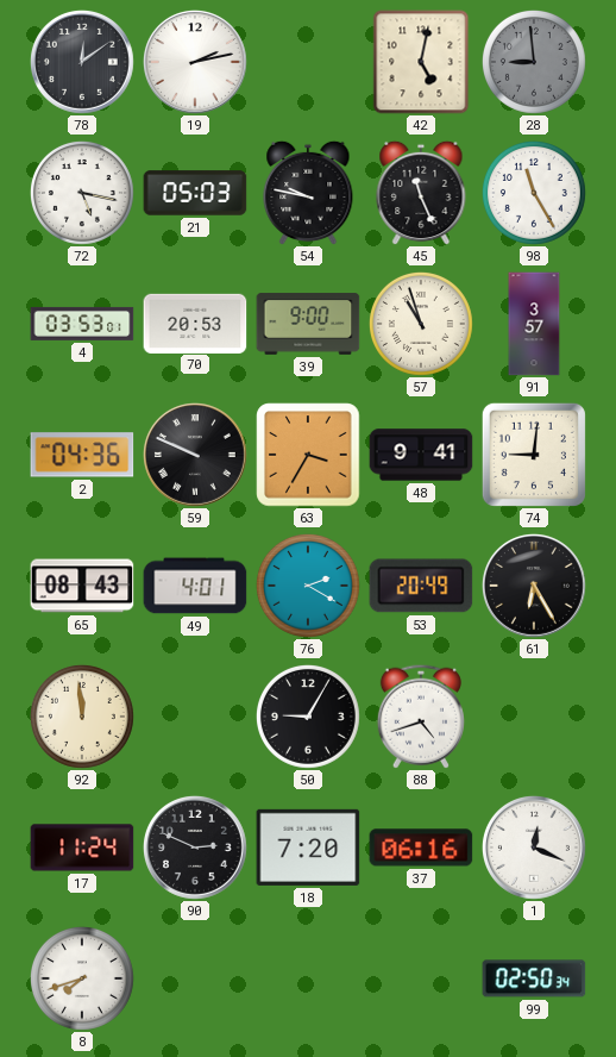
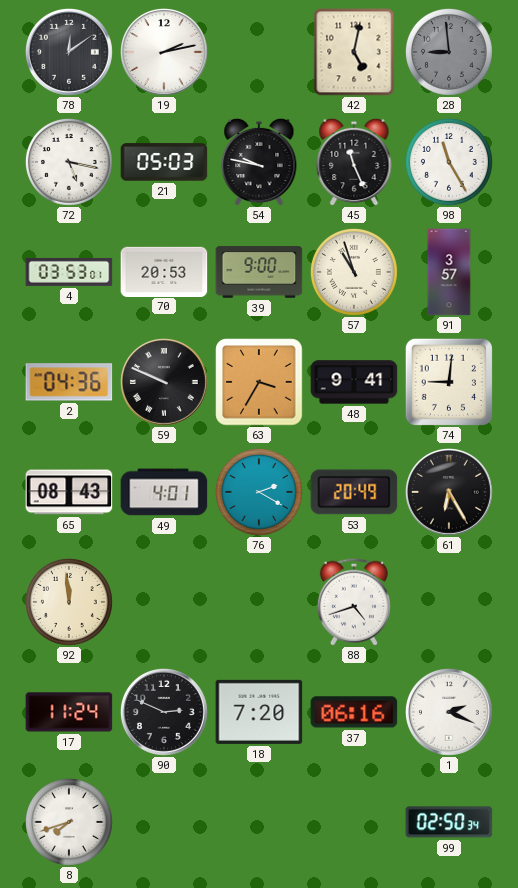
50: 9:05 -> none (308, 717)
1: 12:19 -> 2:19 (450, 713)
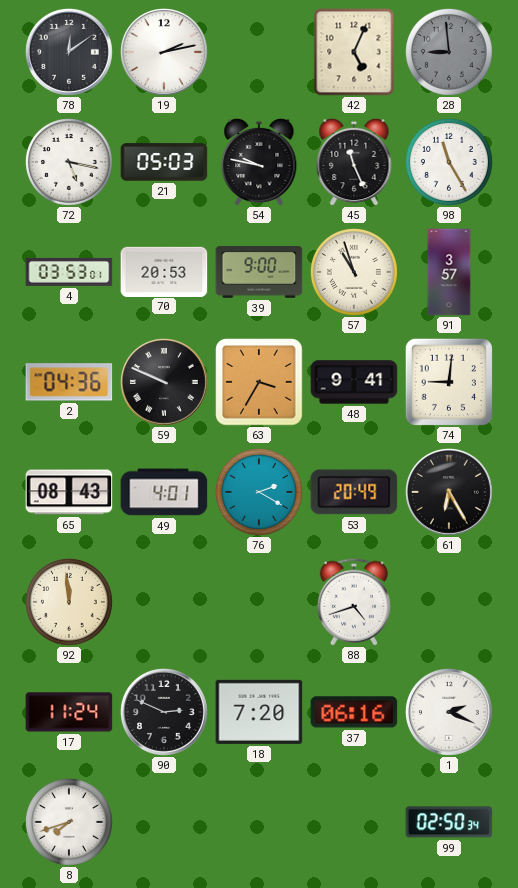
42: 5:02 -> 5:04 (354, 52)
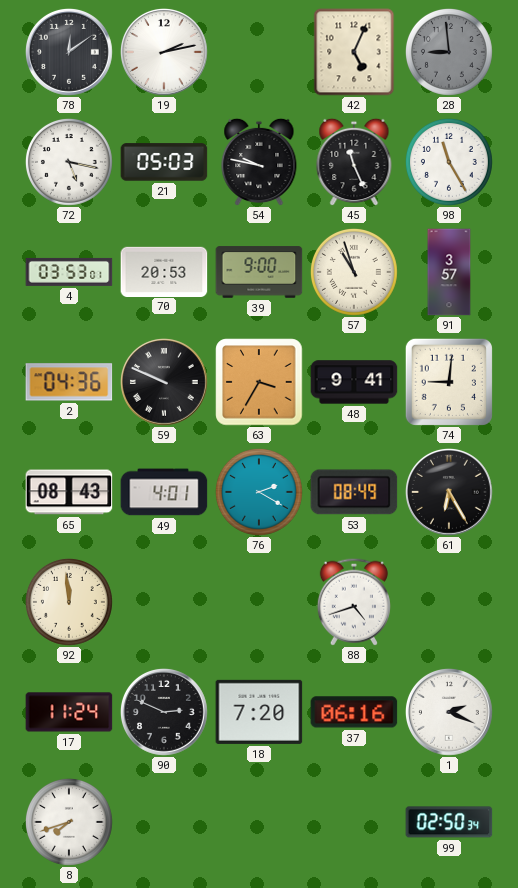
53: 20:49 -> 08:49 (354, 492)
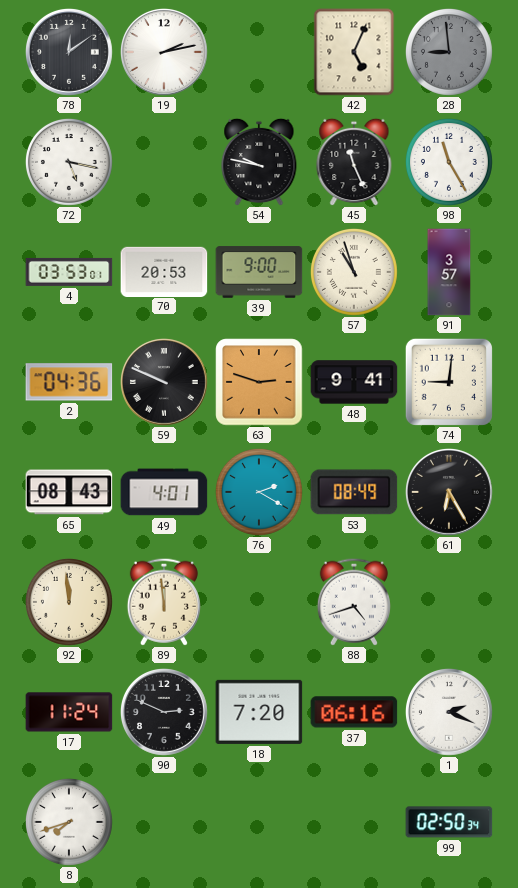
21: 05:03 -> none (164, 162)
63: 3:35 -> 2:48 (259, 382)
89: none -> 11:59 (164, 602)
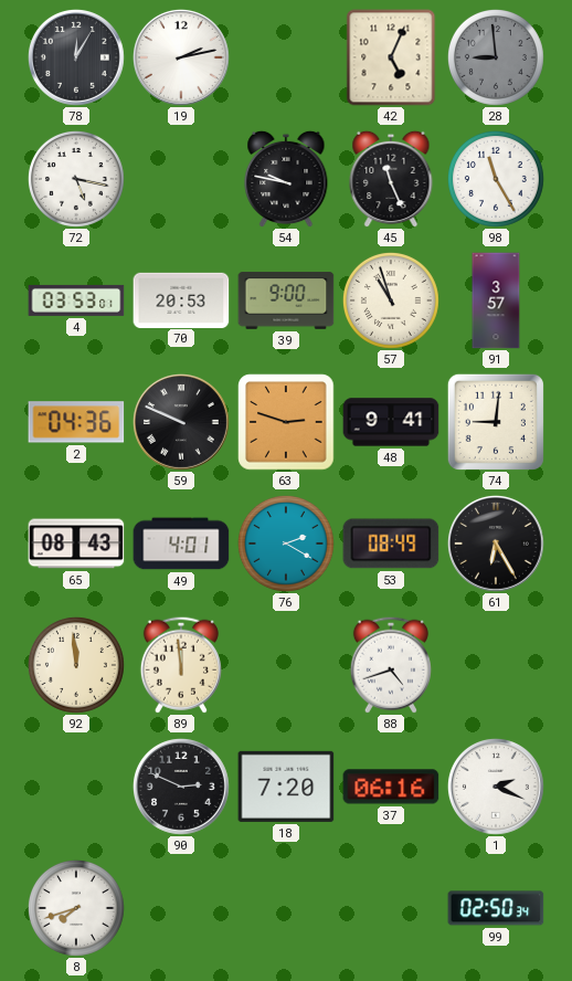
78: 12:09 -> 12:05 (77, 59)
17: 11:24 -> none (69, 712)
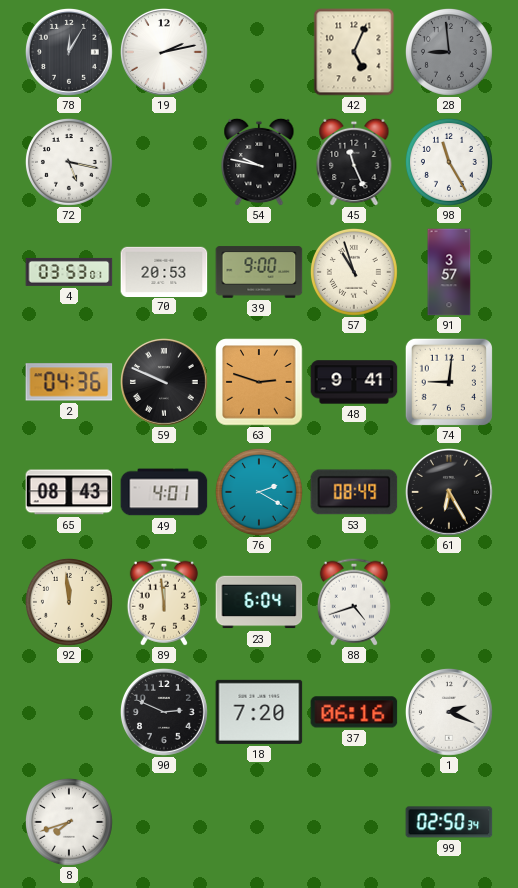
23: none -> 6:04 (259, 602)
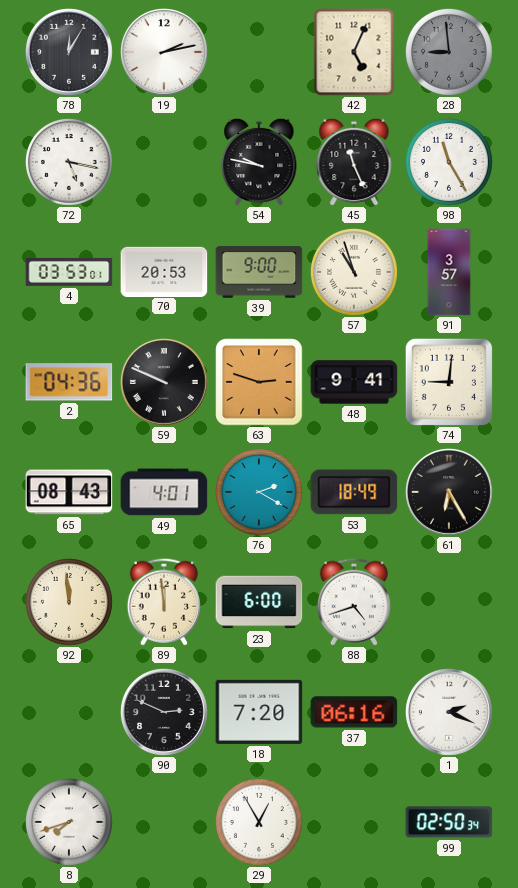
53: 08:49 -> 18:49 (354, 492)
23: 6:04 -> 6:00 (259, 602)
29: none -> 12:55 (259, 822)
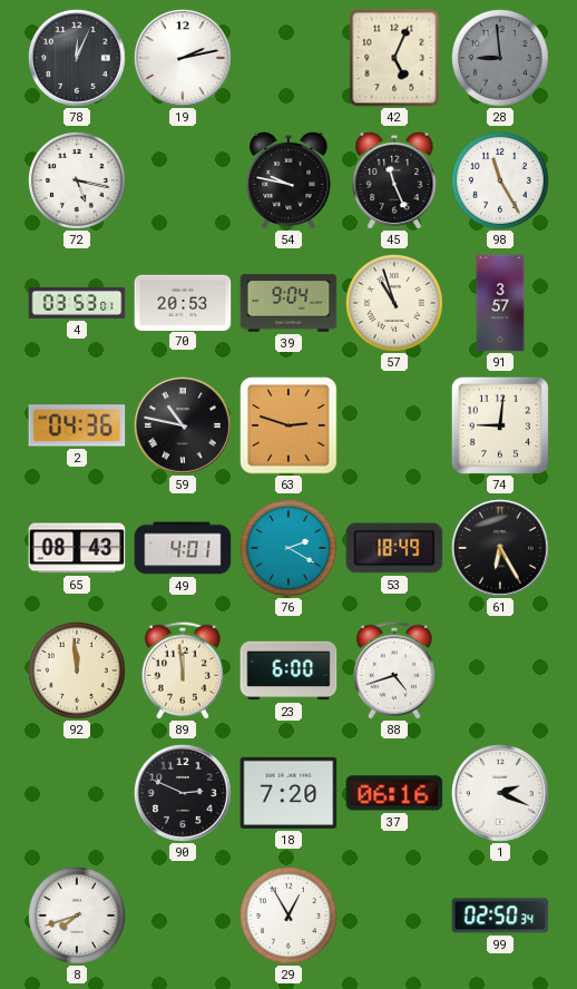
78: 12:05 -> 12:04 (78, 59)
39: 9:00 -> 9:04 (288, 303)
59: 9:49 -> 10:47 (184, 427)
48: 9:41 -> none (354, 382)
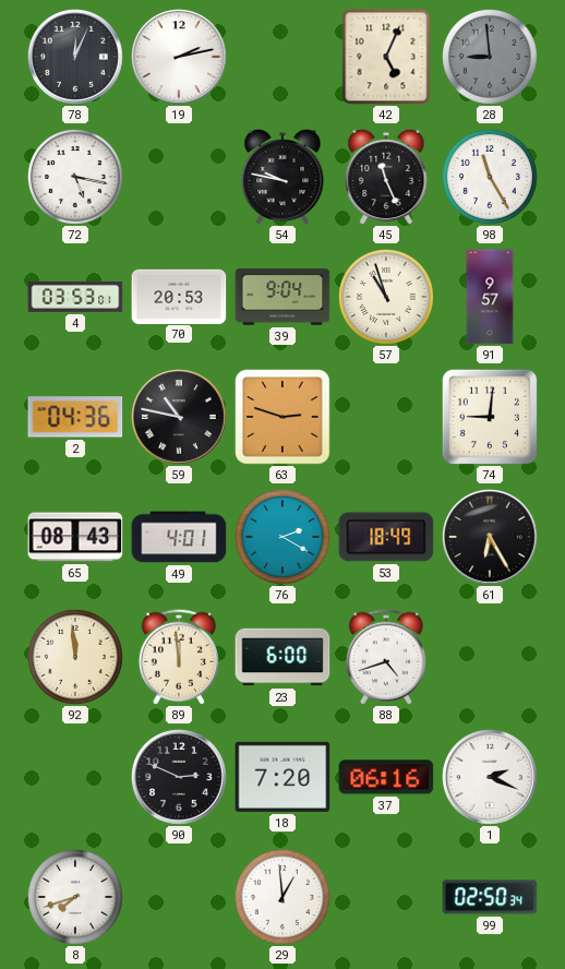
91: 3:57 -> 9:57 (490, 297)
29: 12:55 -> 12:59 (282, 897)
